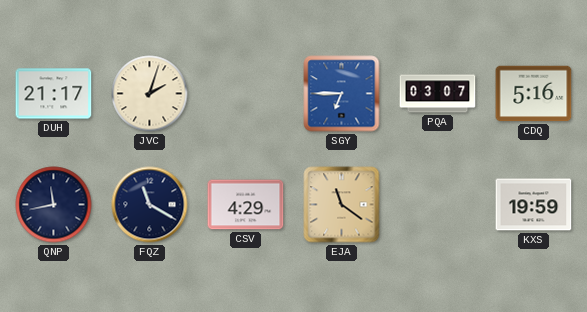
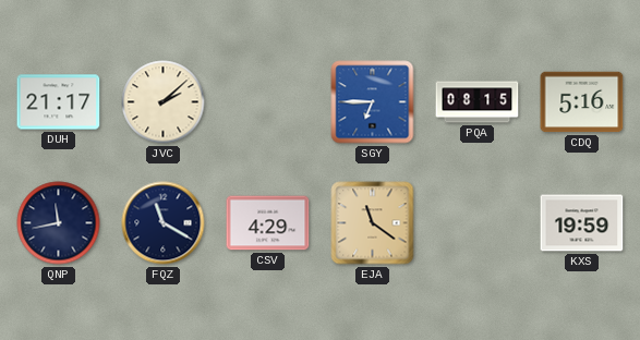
JVC: 2:03 -> 2:08 (164, 102)
PQA: 03:07 -> 08:15 (478, 102)
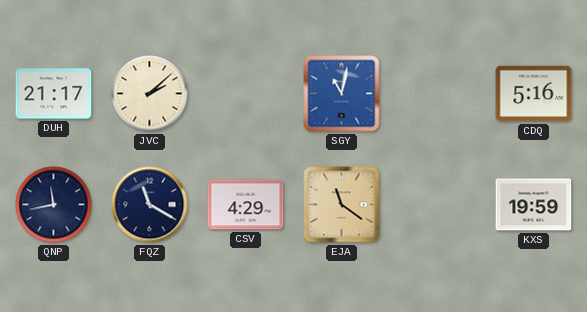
SGY: 6:45 -> 11:02 (342, 94)
PQA: 08:15 -> none (478, 102)
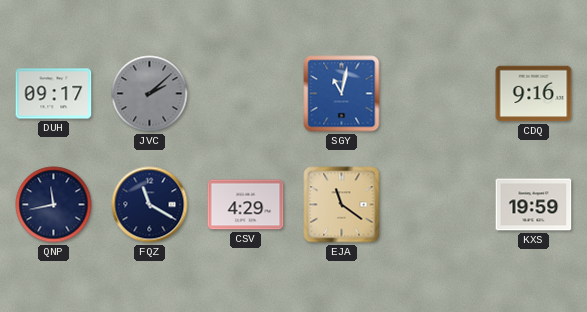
DUH: 21:17 -> 09:17 (54, 94)
JVC dial: cream -> grey (150, 94)
CDQ: 5:16 -> 9:16 (534, 94)
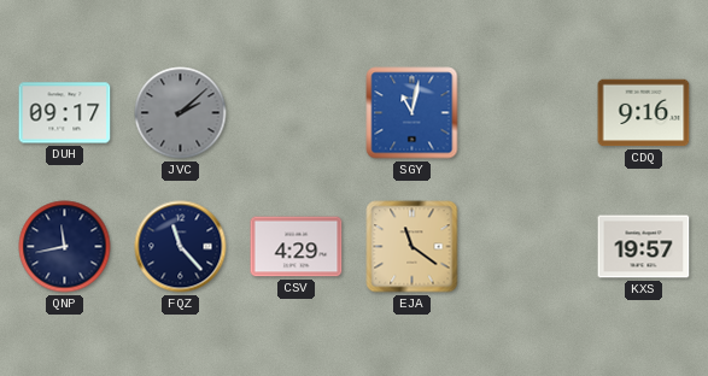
FQZ: 11:20 -> 11:23 (181, 247)
KXS: 19:59 -> 19:57 (644, 247)
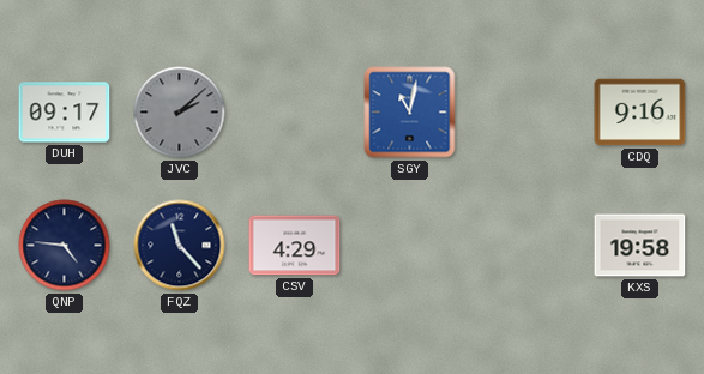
QNP: 11:43 -> 4:46 (65, 246)
EJA: 11:21 -> none (412, 247)
KXS: 19:57 -> 19:58 (640, 246)
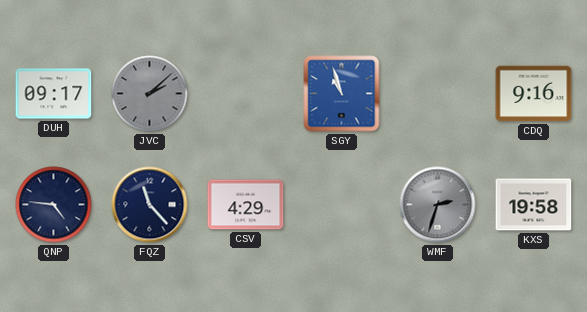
SGY: 11:02 -> 10:57 (342, 94)
WMF: none -> 2:33 (438, 205)
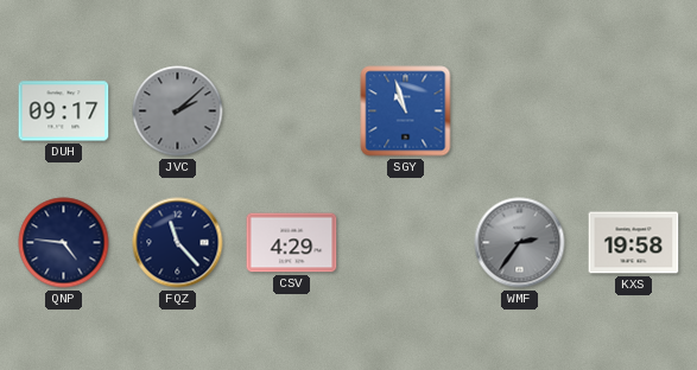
CDQ: 9:16 -> none (534, 94)
WMF: 2:33 -> 2:36 (520, 243)
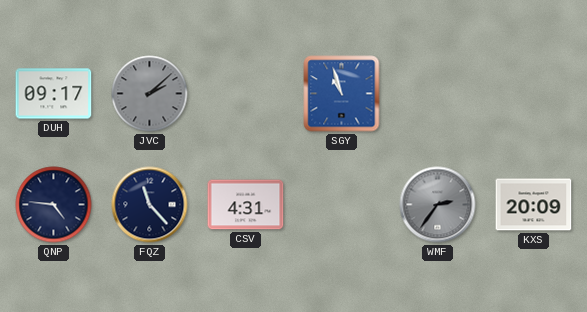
CSV: 4:29 -> 4:31 (246, 205)
KXS: 19:58 -> 20:09 (534, 205)
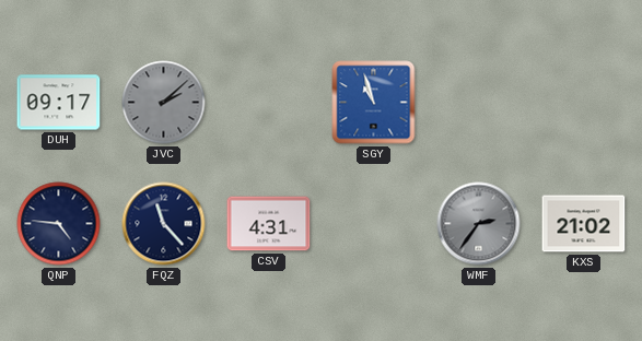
KXS: 20:09 -> 21:02 (584, 224)
